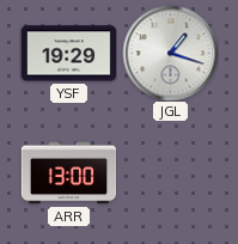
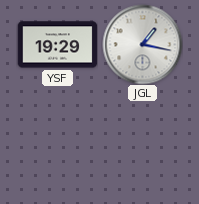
JGL: 1:18 -> 1:17 (142, 44)
ARR: 13:00 -> none (68, 173)
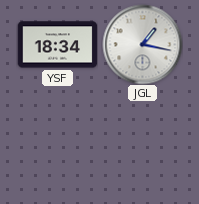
YSF: 19:29 -> 18:34 (57, 45)
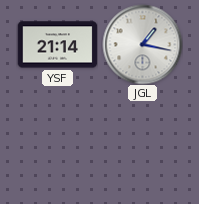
YSF: 18:34 -> 21:14 (57, 45)
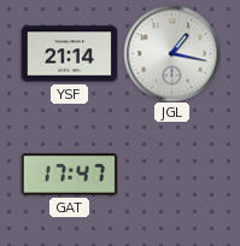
GAT: none -> 17:47 (69, 175)
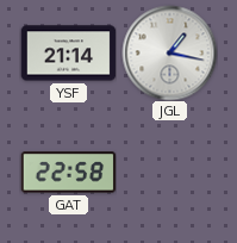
GAT: 17:47 -> 22:58 (68, 173)
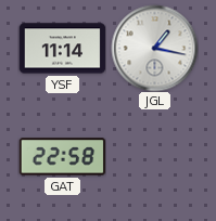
YSF: 21:14 -> 11:14 (62, 49)
